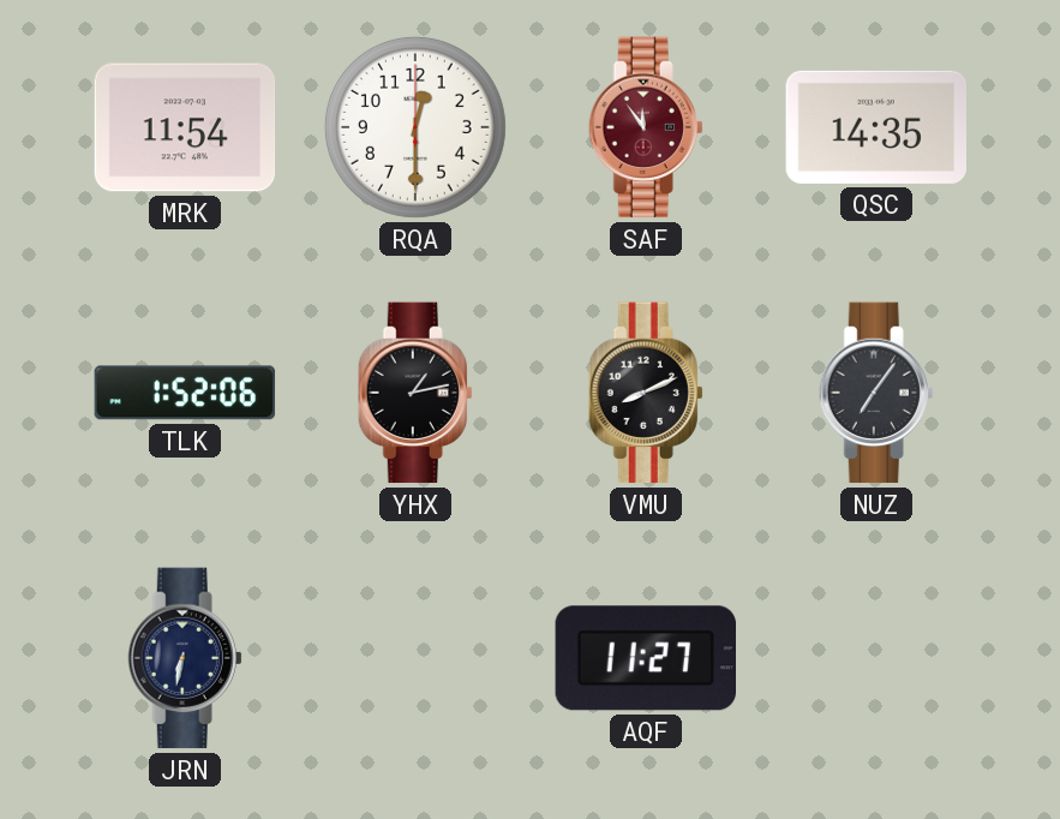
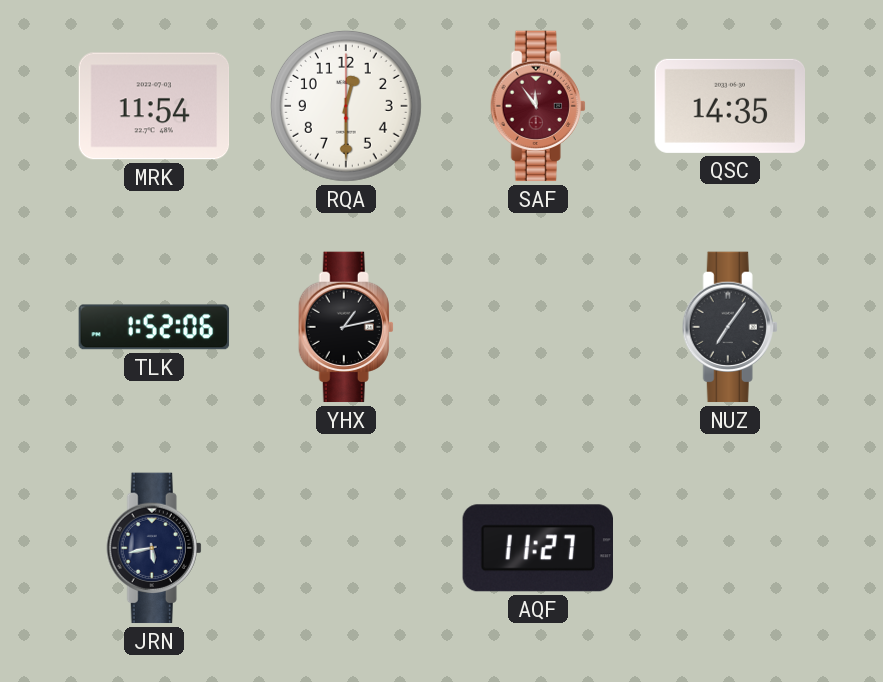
VMU: 8:11 -> none (646, 393)
JRN: 6:32 -> 5:43 (154, 548)
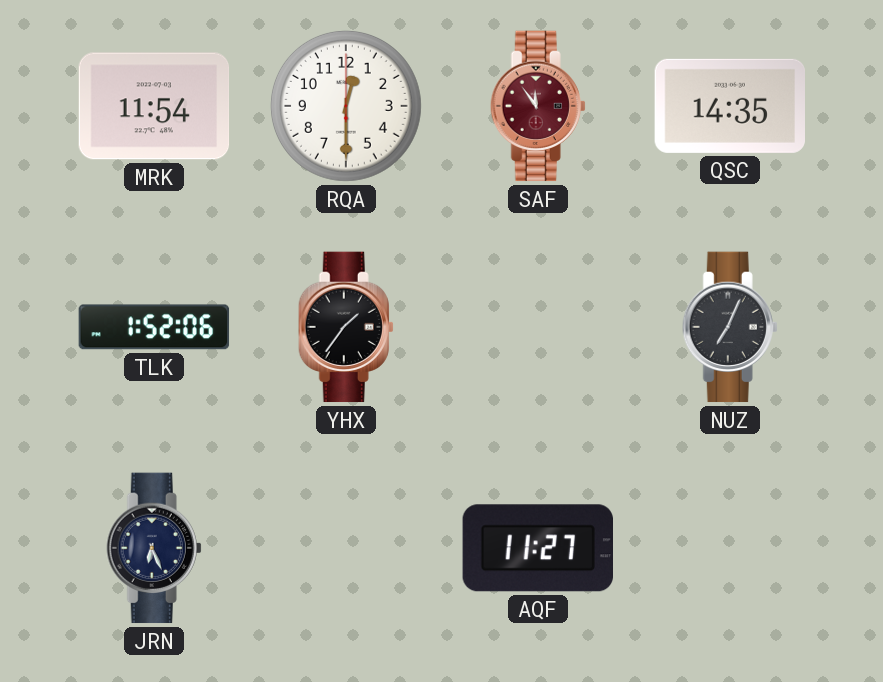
YHX: 1:13 -> 1:36 (346, 327)
NUZ: 7:06 -> 7:04 (730, 327)
JRN: 5:43 -> 6:26 (154, 548)
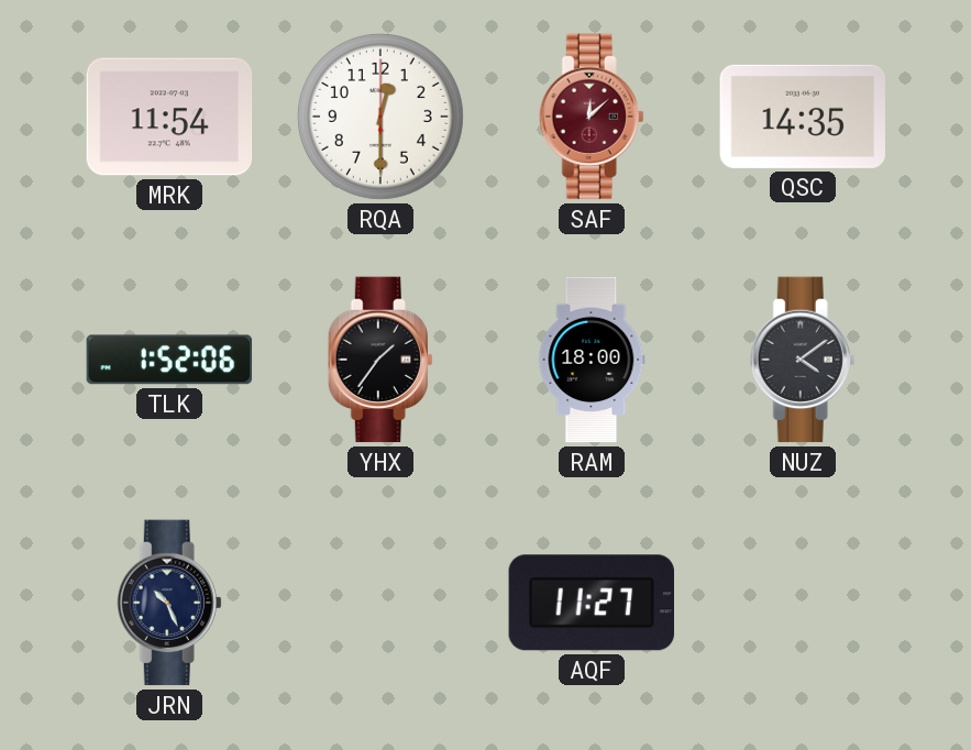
SAF: 11:54 -> 12:08 (592, 117)
RAM: none -> 18:00 (592, 360)
NUZ: 7:04 -> 4:09 (803, 360)
JRN: 6:26 -> 10:26 (169, 603)
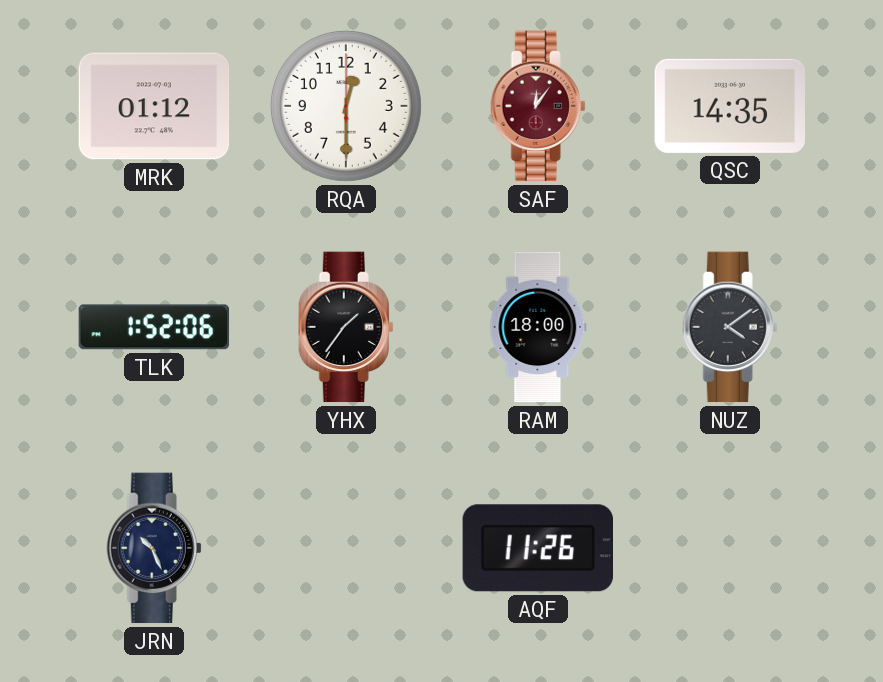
MRK: 11:54 -> 01:12 (154, 106)
SAF: 12:08 -> 12:06 (538, 106)
AQF: 11:27 -> 11:26 (537, 548)
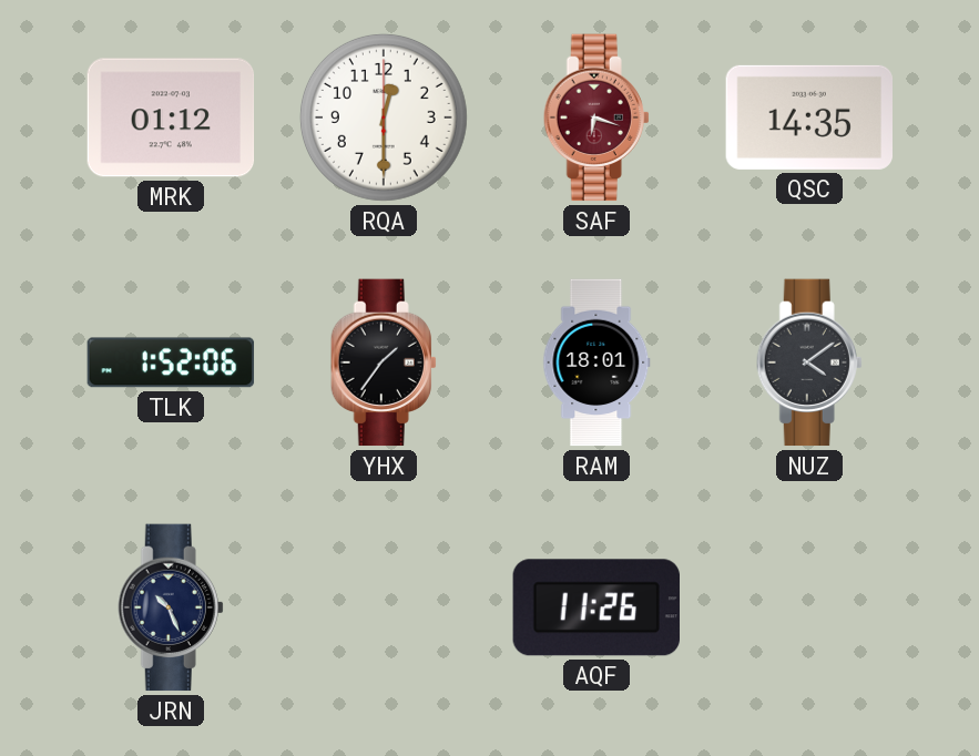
SAF: 12:06 -> 6:18 (596, 118)
RAM: 18:00 -> 18:01 (596, 362)
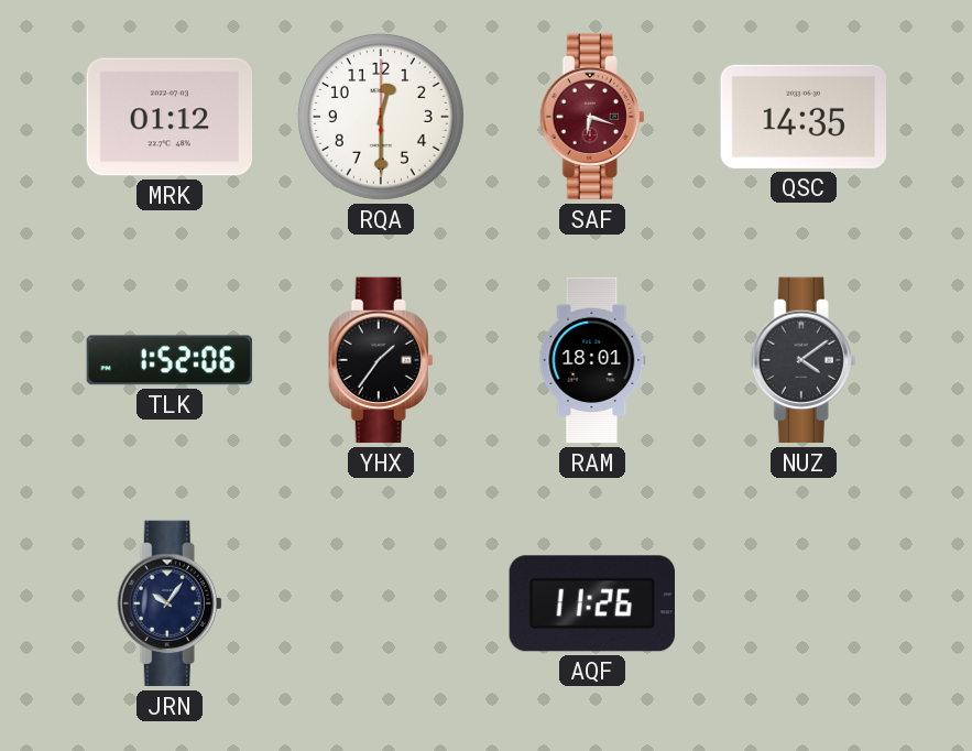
JRN: 10:26 -> 10:06 (170, 603)
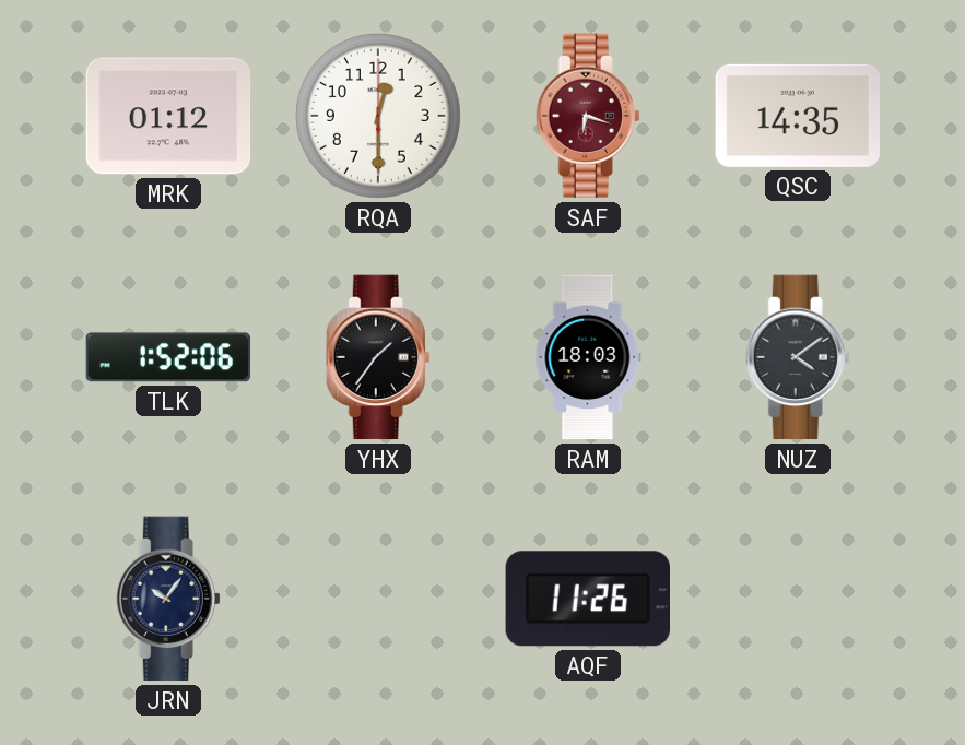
RAM: 18:01 -> 18:03 (588, 357)
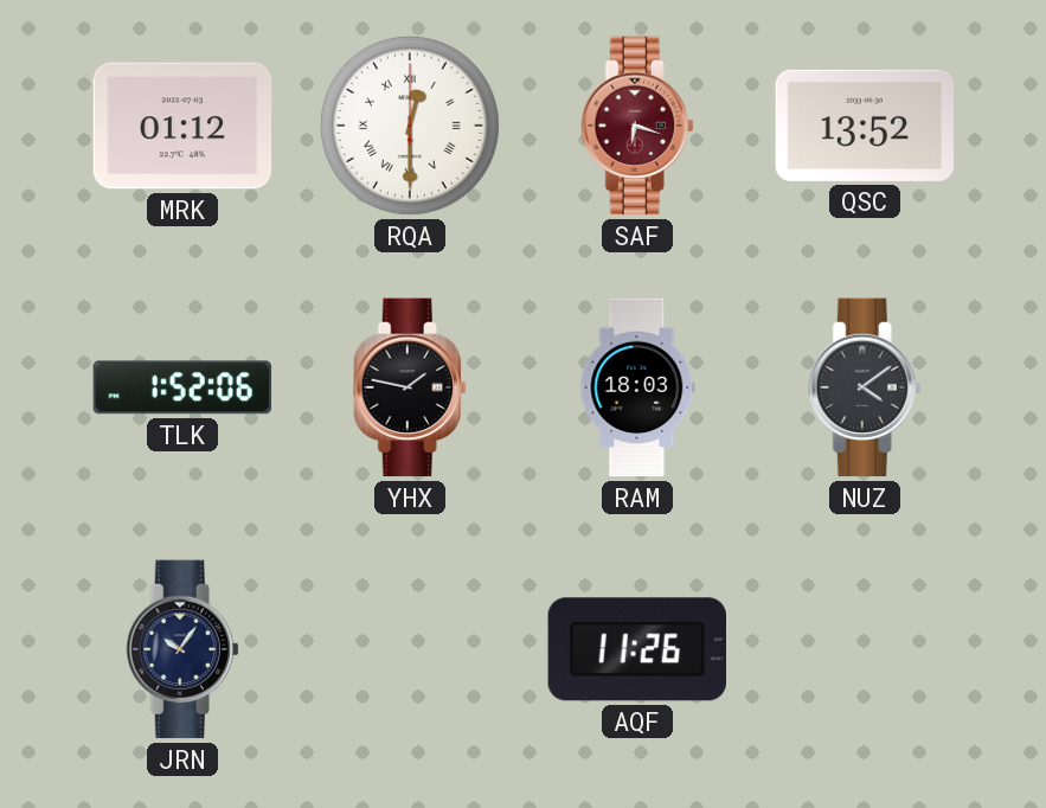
RQA numerals: Arabic -> Roman (410, 126)
QSC: 14:35 -> 13:52 (865, 126)
YHX: 1:36 -> 1:47 (410, 387)
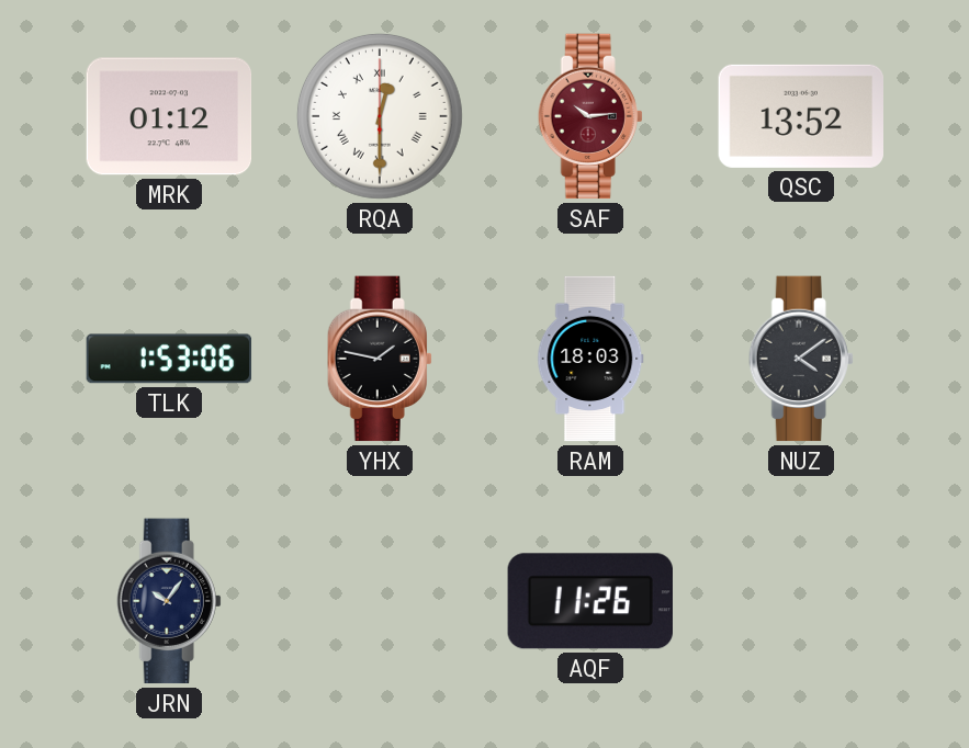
SAF: 6:18 -> 10:14 (590, 116)
TLK: 1:52 -> 1:53 (169, 359)
